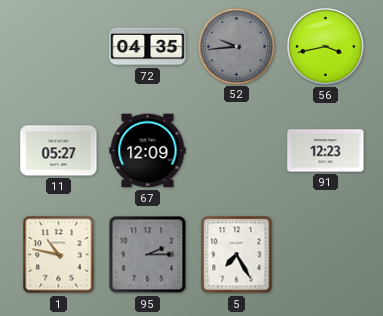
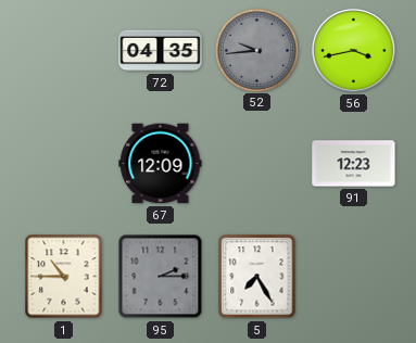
11: 05:27 -> none (59, 151)
1: 10:47 -> 10:45 (64, 277)
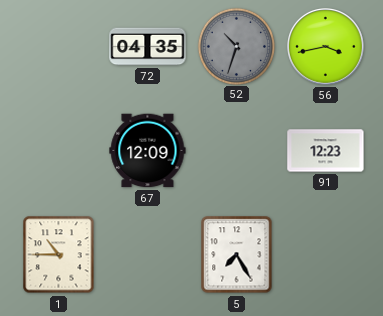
52: 9:44 -> 10:33 (236, 46)
95: 2:15 -> none (161, 277)
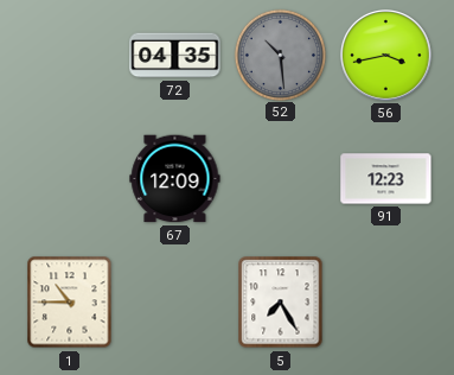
52: 10:33 -> 10:29 (280, 55)
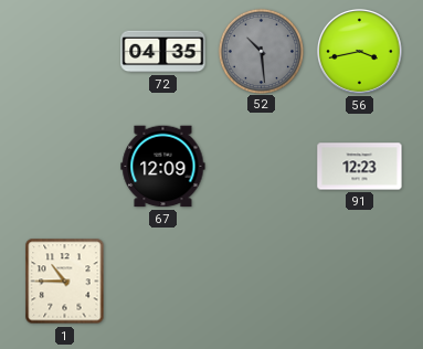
5: 7:25 -> none (281, 303)
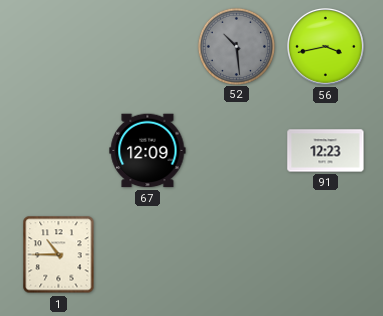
72: 04:35 -> none (163, 52)
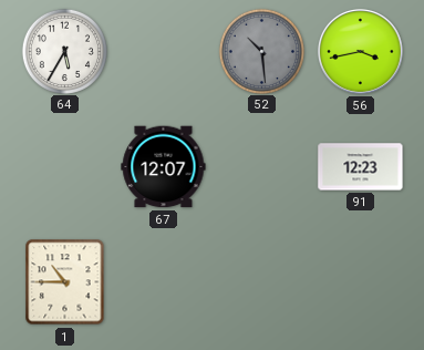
64: none -> 5:35 (64, 51)
67: 12:09 -> 12:07 (164, 167)
